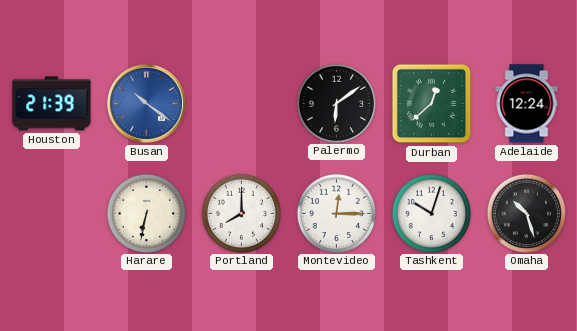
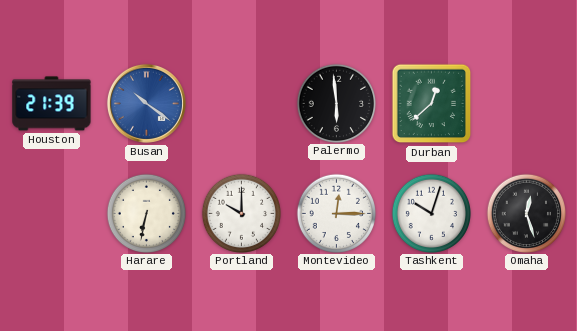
Palermo: 6:09 -> 5:59 (336, 103)
Adelaide: 12:24 -> none (527, 104)
Portland: 8:00 -> 10:00 (241, 213)
Omaha: 10:27 -> 12:27 (526, 213)
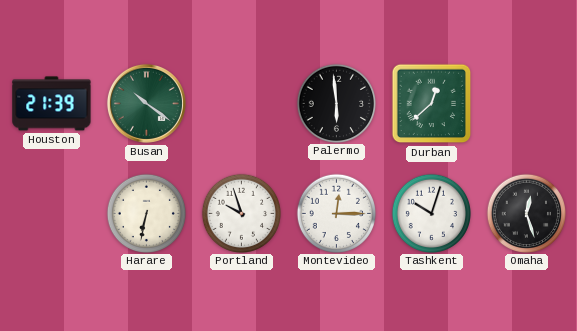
Busan dial: blue -> green (146, 103)
Portland: 10:00 -> 9:57 (241, 213)
